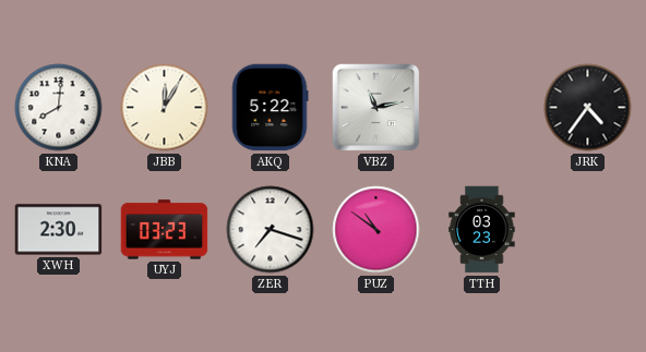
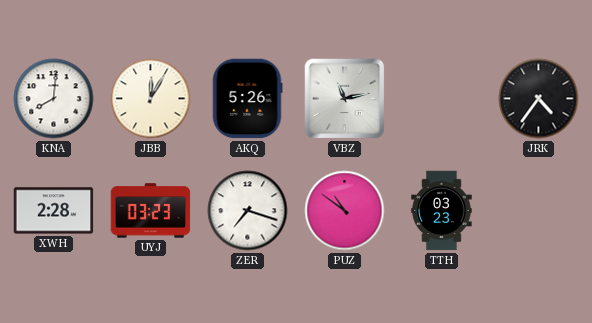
AKQ: 5:22 -> 5:26 (247, 99)
XWH: 2:30 -> 2:28 (54, 211)
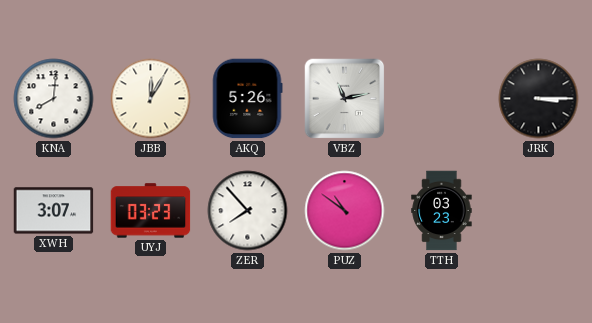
JRK: 4:36 -> 3:15 (539, 99)
XWH: 2:28 -> 3:07 (54, 211)
ZER: 7:18 -> 7:53 (248, 211)
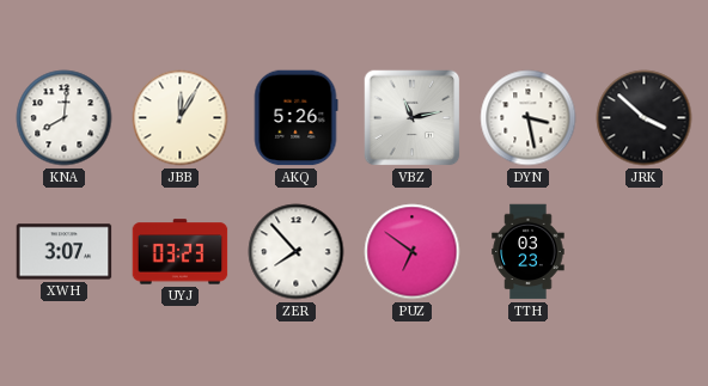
DYN: none -> 3:28 (529, 118)
JRK: 3:15 -> 3:52 (645, 118)
PUZ: 10:51 -> 6:51 (413, 252)
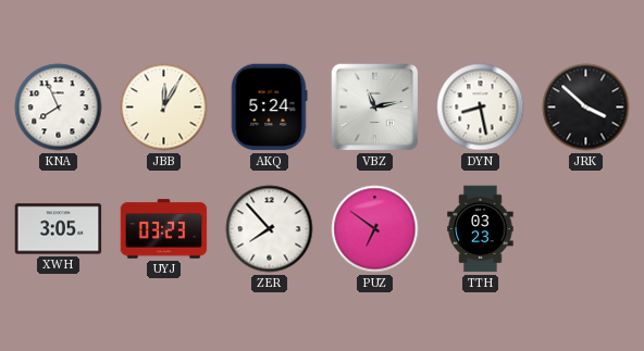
KNA: 8:01 -> 7:56 (59, 108)
AKQ: 5:26 -> 5:24 (269, 108)
DYN: 3:28 -> 8:28 (481, 108)
XWH: 3:07 -> 3:05 (59, 229)
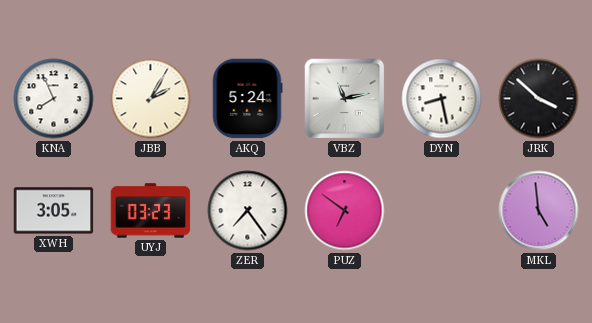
JBB: 12:05 -> 2:05 (151, 99)
ZER: 7:53 -> 7:24 (248, 211)
TTH: 03:23 -> none (481, 229)
MKL: none -> 4:59 (539, 211)
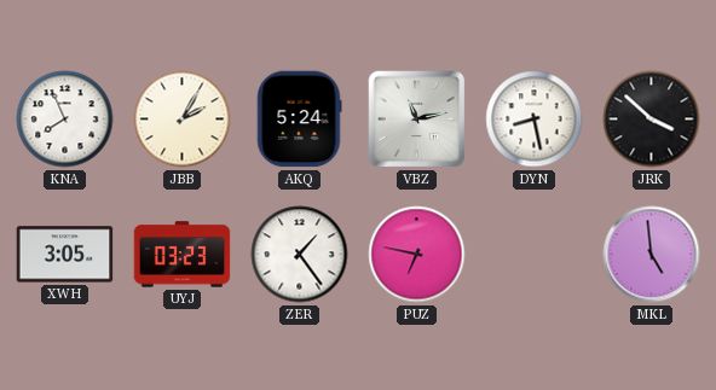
ZER: 7:24 -> 1:24 (300, 255)
PUZ: 6:51 -> 6:47 (417, 255)
